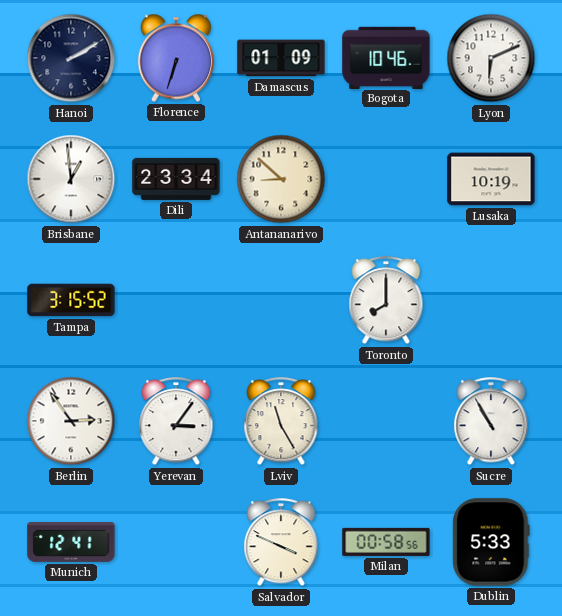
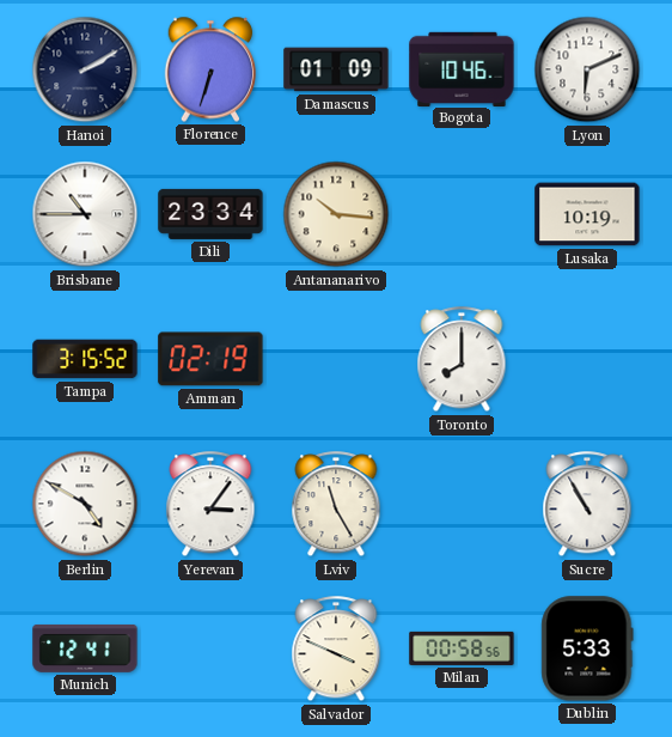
Brisbane: 12:59 -> 10:45 (85, 214)
Antananarivo: 8:52 -> 10:16 (336, 214)
Amman: none -> 02:19 (210, 359)
Berlin: 2:54 -> 4:50 (85, 504)
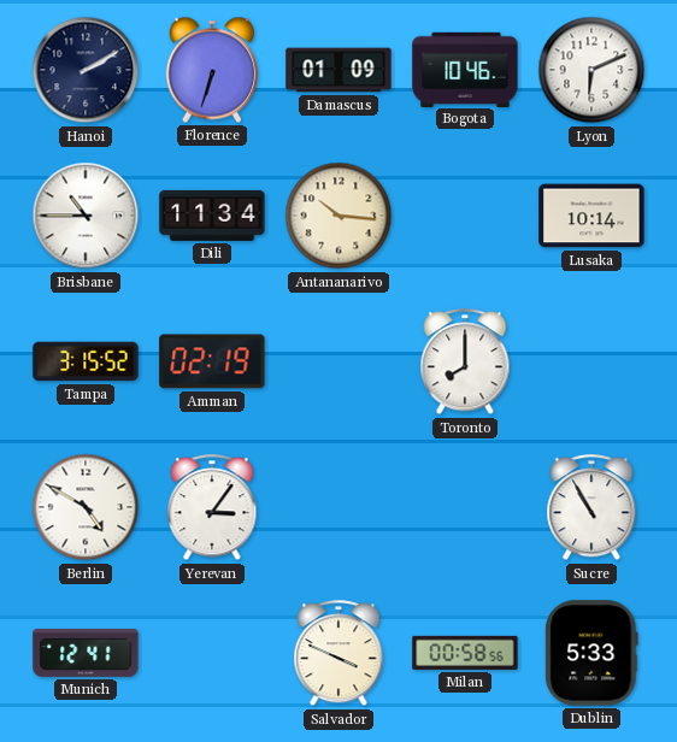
Dili: 23:34 -> 11:34 (212, 216)
Lusaka: 10:19 -> 10:14 (591, 216)
Lviv: 11:25 -> none (336, 505)
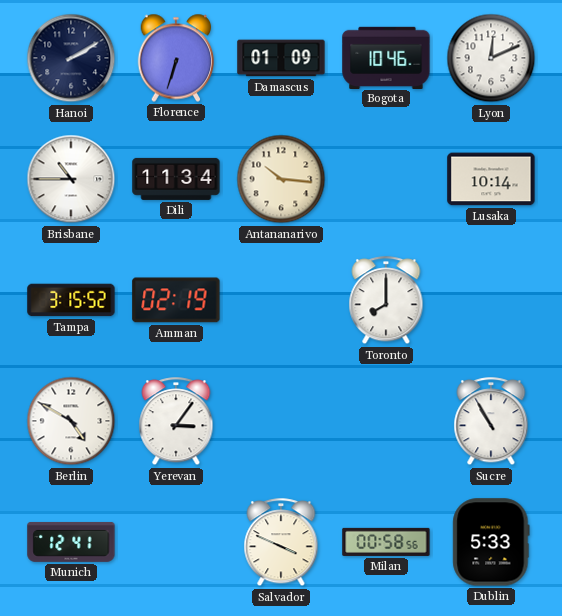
Lyon: 6:11 -> 12:11 (491, 58)
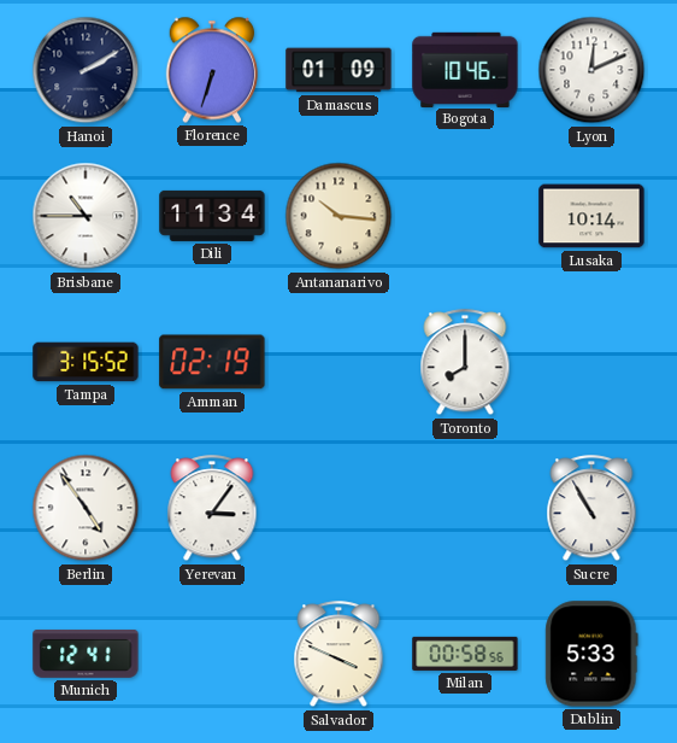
Berlin: 4:50 -> 4:54 (86, 508)
